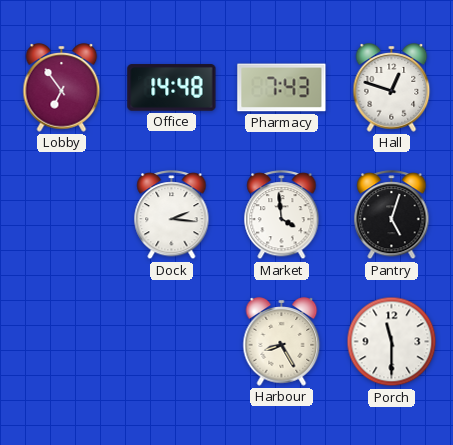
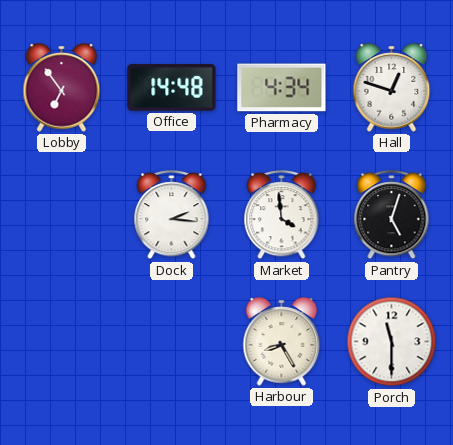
Pharmacy: 7:43 -> 4:34 (282, 88)
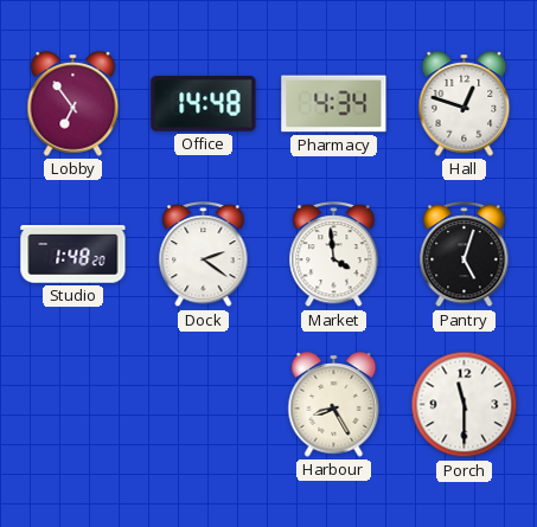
Studio: none -> 1:48 (73, 255)
Dock: 2:16 -> 2:21 (204, 255)
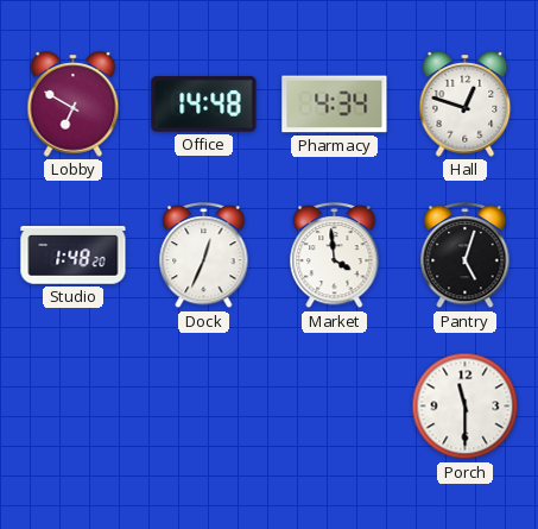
Lobby: 6:54 -> 6:50 (74, 105)
Dock: 2:21 -> 12:34 (204, 256)
Harbour: 8:25 -> none (334, 405)
